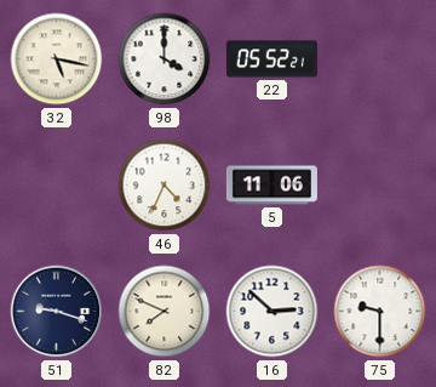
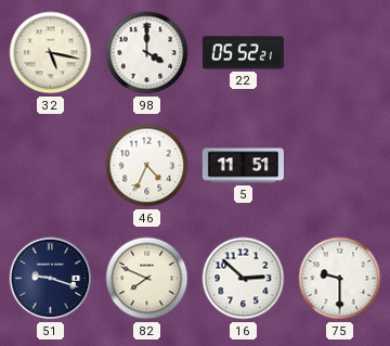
5: 11:06 -> 11:51 (243, 166)
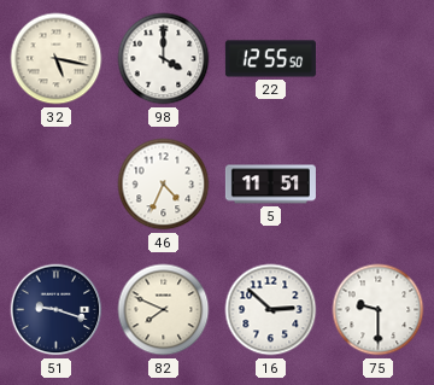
22: 05:52 -> 12:55 (270, 59)
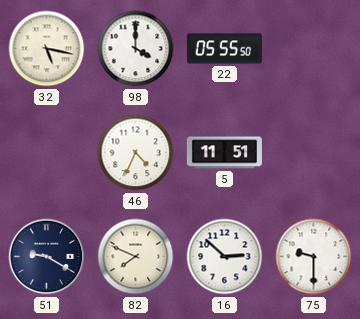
22: 12:55 -> 05:55 (224, 49)
51: 9:18 -> 9:20 (47, 257)
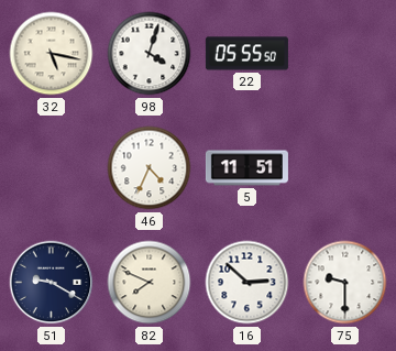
98: 4:00 -> 4:03 (150, 54)
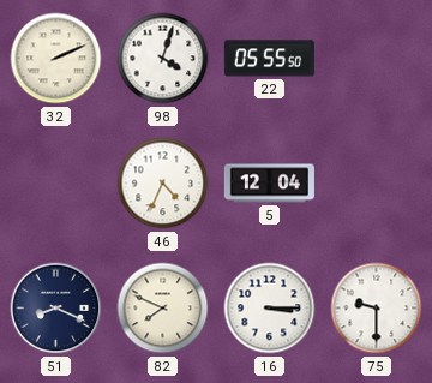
32: 5:17 -> 2:11 (56, 59)
5: 11:51 -> 12:04 (269, 184)
51: 9:20 -> 8:19 (56, 309)
16: 2:52 -> 3:15 (270, 309)
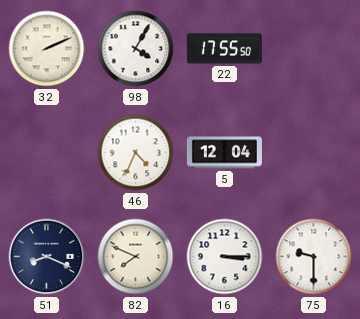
98: 4:03 -> 4:05 (136, 49)
22: 05:55 -> 17:55 (224, 49)
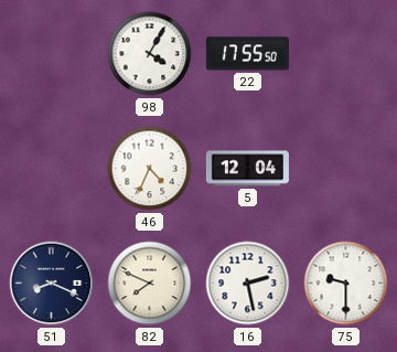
32: 2:11 -> none (47, 49)
16: 3:15 -> 2:28 (248, 284)
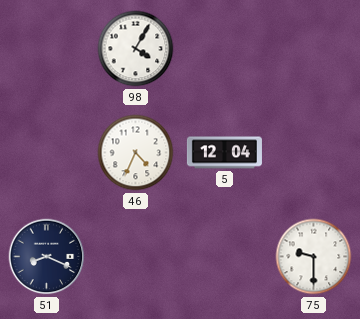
22: 17:55 -> none (247, 54)
82: 7:49 -> none (150, 284)
16: 2:28 -> none (248, 284)
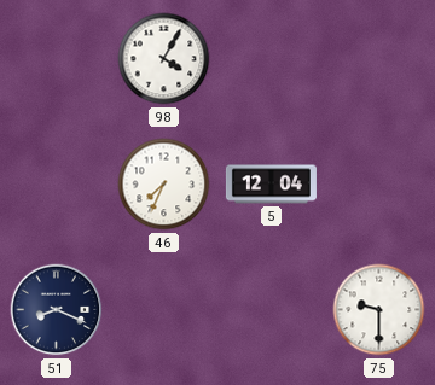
46: 4:34 -> 7:34 (164, 185)
